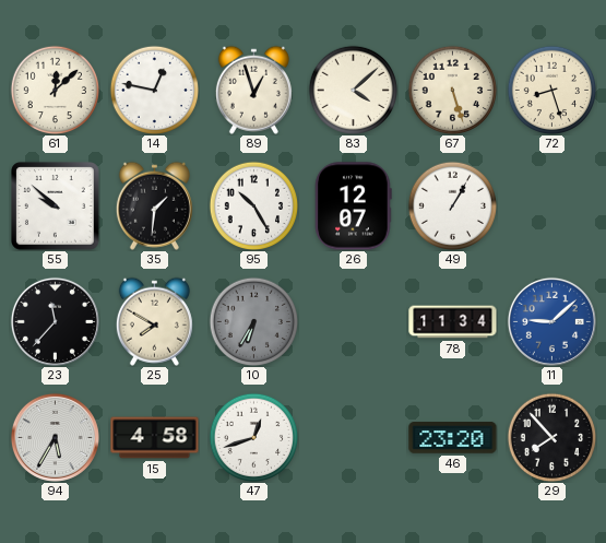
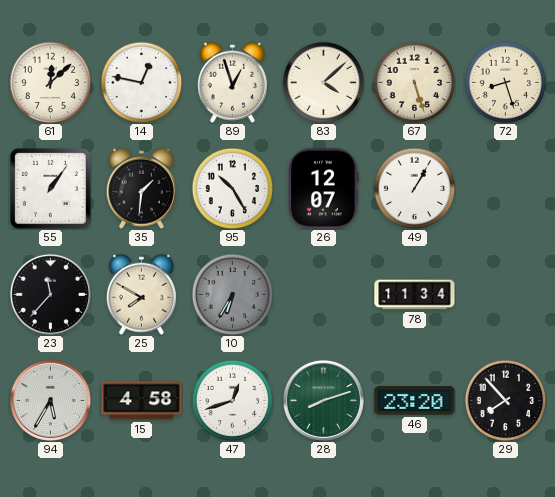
55: 9:52 -> 1:06 (51, 189)
11: 9:08 -> none (551, 321)
28: none -> 8:12 (323, 400)
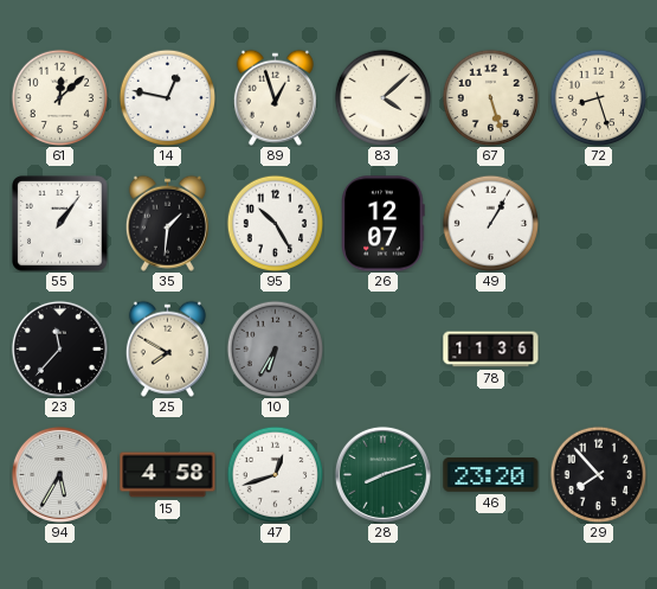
78: 11:34 -> 11:36 (491, 350)
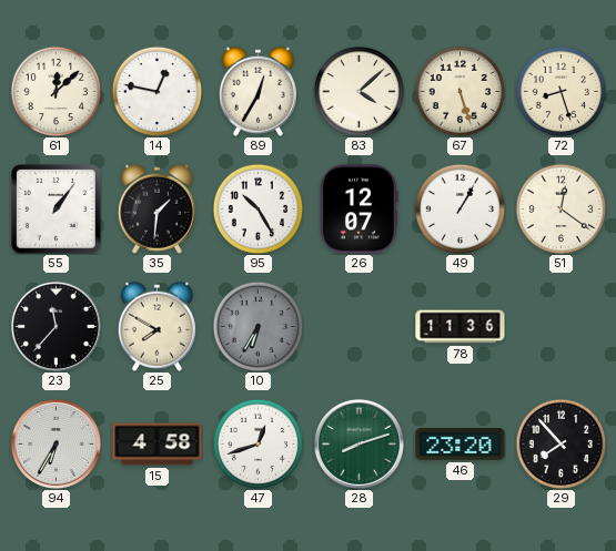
89: 12:57 -> 12:35 (257, 91)
51: none -> 12:21 (561, 208)
94: 5:35 -> 6:35 (55, 443)
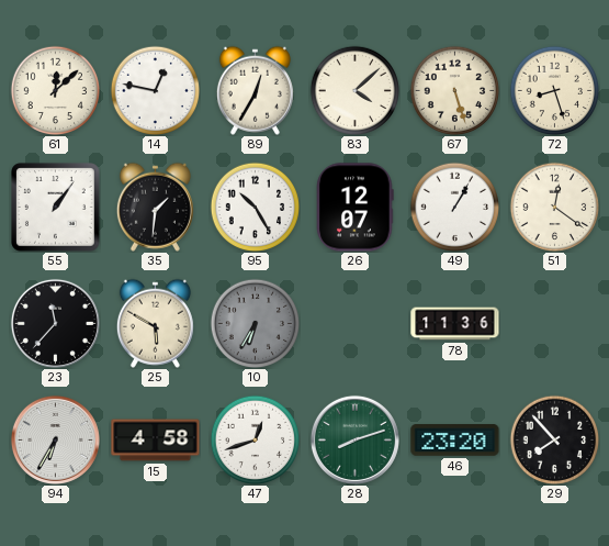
25: 7:50 -> 5:50 (155, 323)
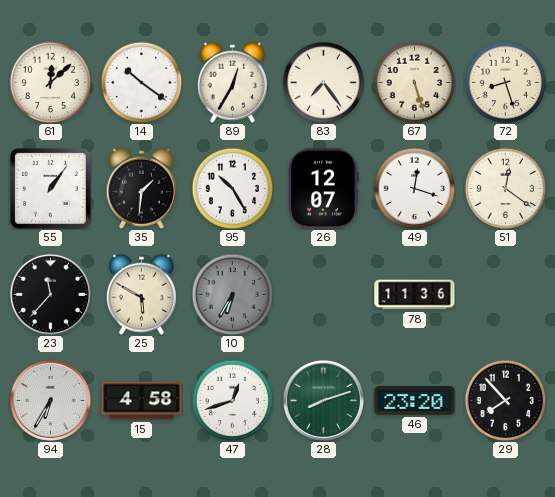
14: 12:47 -> 10:21 (141, 82)
83: 4:08 -> 7:24 (323, 82)
49: 1:05 -> 12:18 (414, 188)
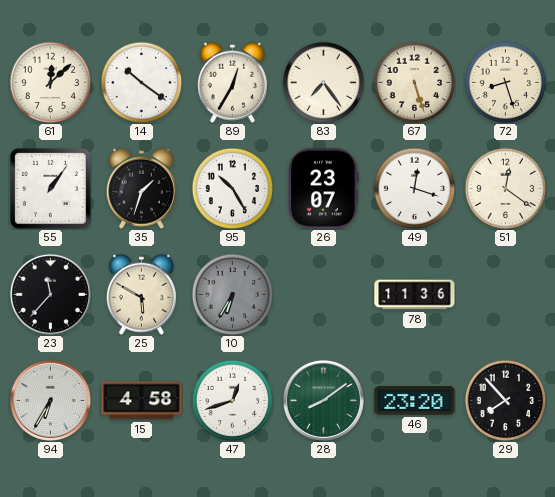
35: 1:31 -> 1:33 (141, 188)
26: 12:07 -> 23:07 (324, 189)
28: 8:12 -> 8:09 (323, 400)
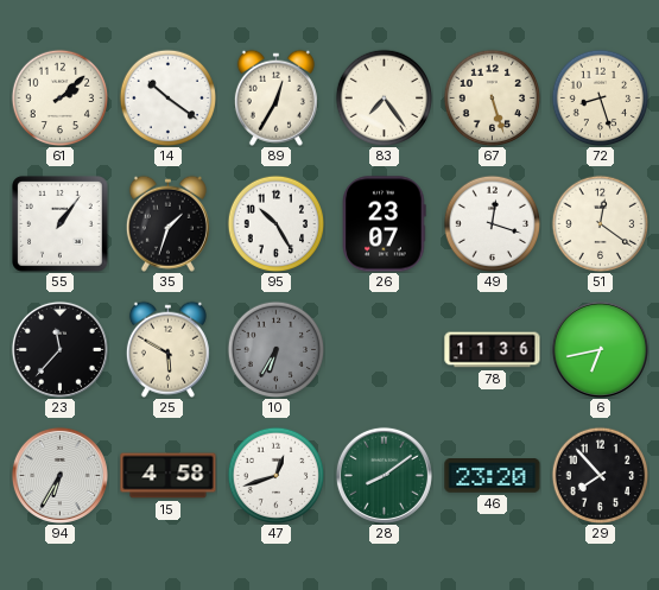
61: 12:08 -> 2:08 (59, 97)
6: none -> 6:43 (600, 349)
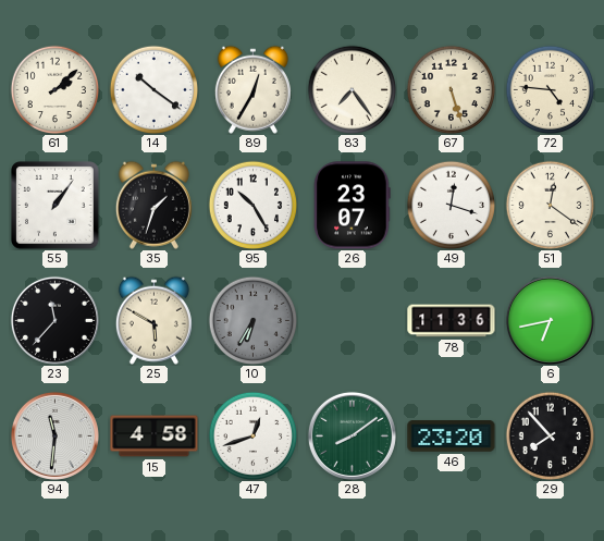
72: 8:27 -> 4:46 (550, 89)
94: 6:35 -> 11:31 (54, 435)
